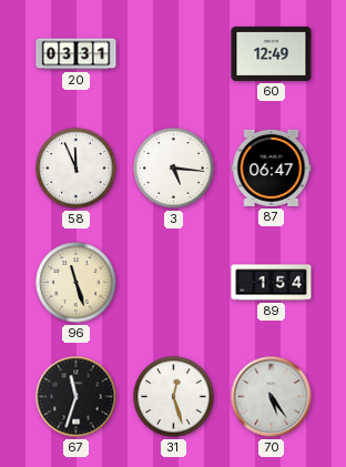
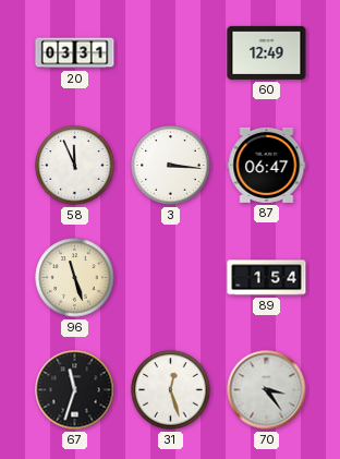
3: 5:16 -> 3:16 (171, 166)
70: 5:24 -> 3:24 (267, 390)
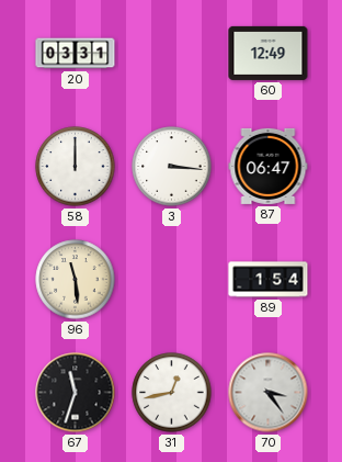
58: 11:56 -> 12:00 (76, 167)
96: 11:27 -> 11:29 (76, 280)
31: 12:27 -> 12:43 (172, 393)
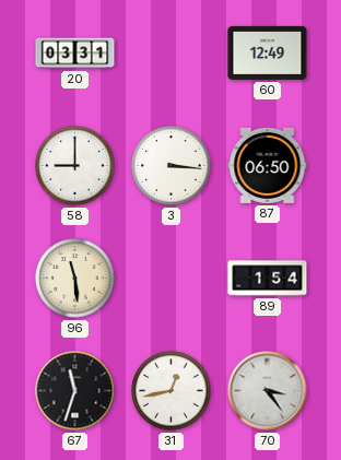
58: 12:00 -> 9:00 (75, 166)
87: 06:47 -> 06:50 (268, 165)
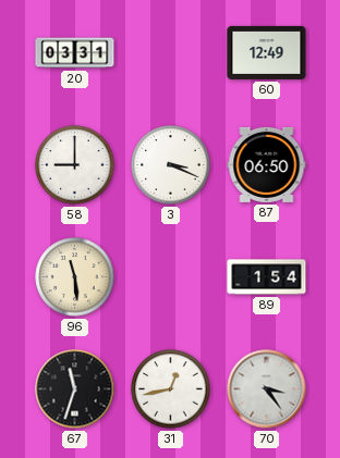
3: 3:16 -> 3:19 (171, 165)
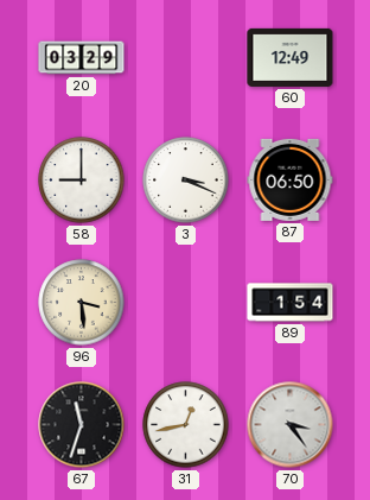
20: 03:31 -> 03:29 (82, 58)
96: 11:29 -> 3:29 (82, 303)
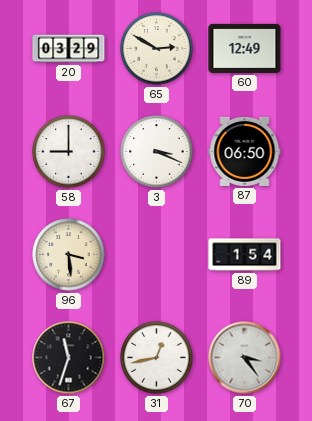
65: none -> 2:50 (157, 49)
